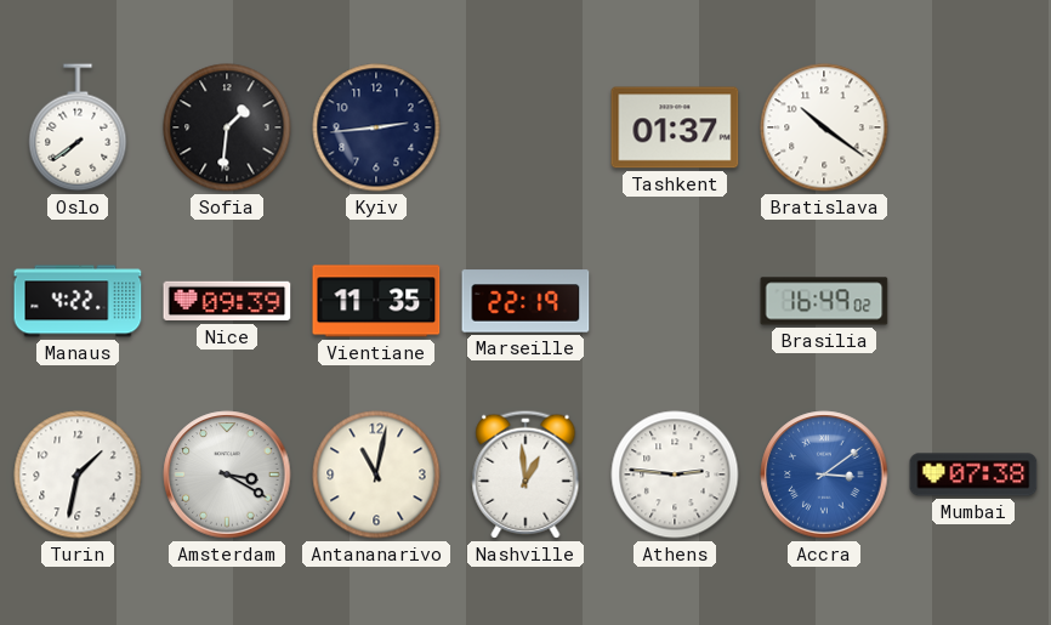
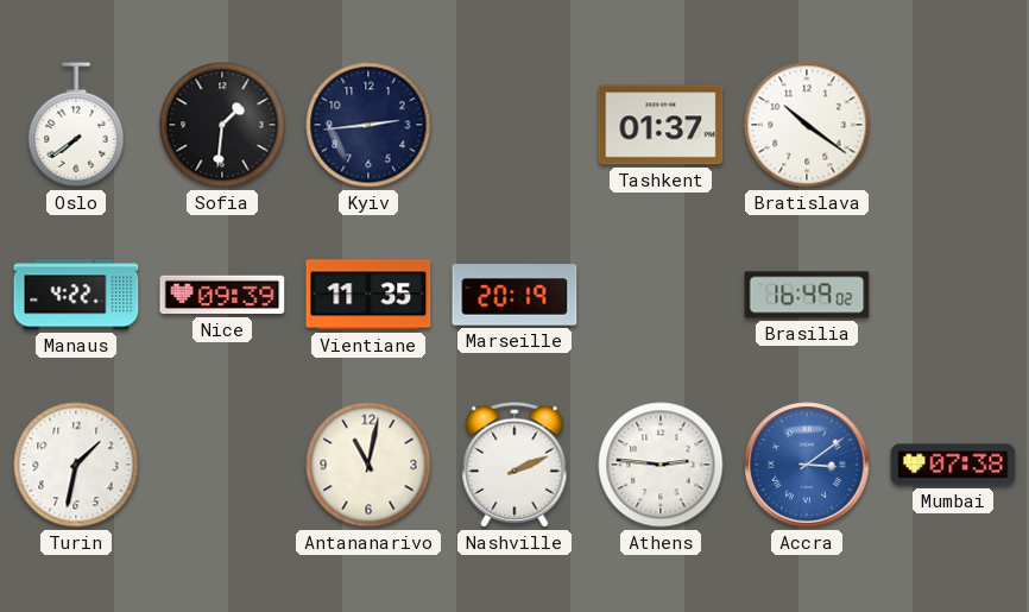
Marseille: 22:19 -> 20:19 (514, 295)
Amsterdam: 3:20 -> none (227, 475)
Nashville: 12:59 -> 2:11 (514, 465)
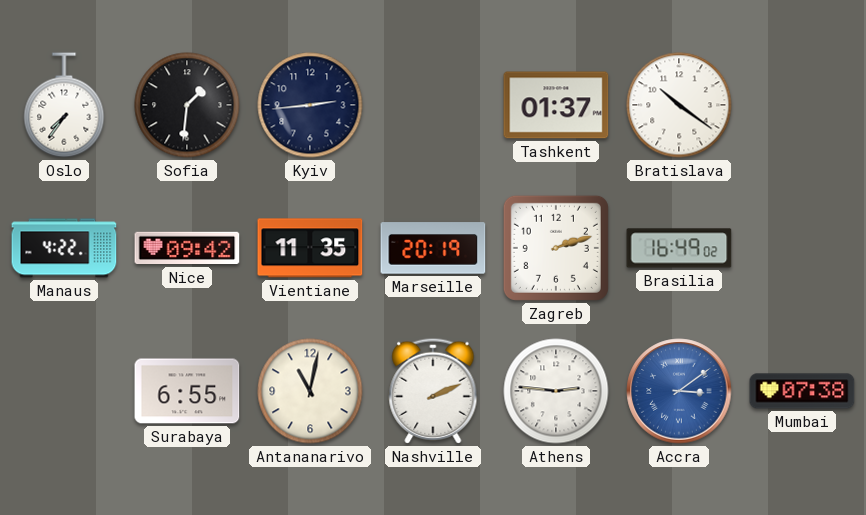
Oslo: 7:39 -> 7:36 (64, 105)
Nice: 09:39 -> 09:42 (187, 248)
Zagreb: none -> 2:12 (556, 248)
Turin: 1:32 -> none (76, 465)
Surabaya: none -> 6:55 (187, 391)
